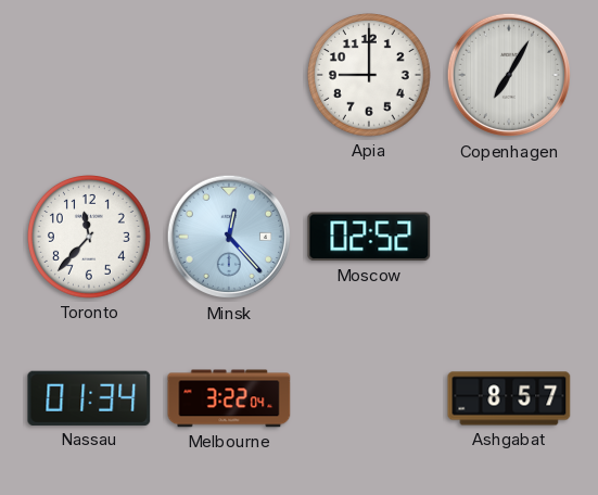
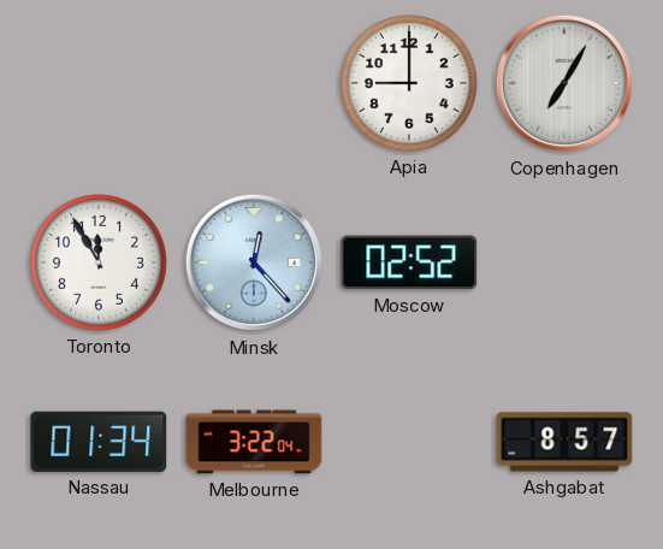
Toronto: 11:37 -> 11:55 (100, 264)
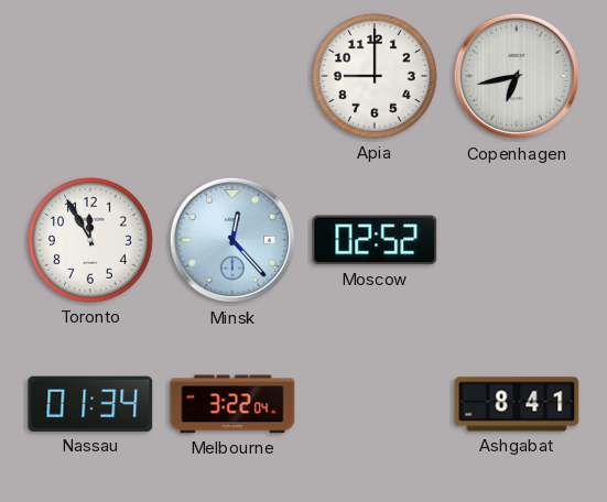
Copenhagen: 7:05 -> 6:43 (517, 76)
Ashgabat: 8:57 -> 8:41 (517, 404)
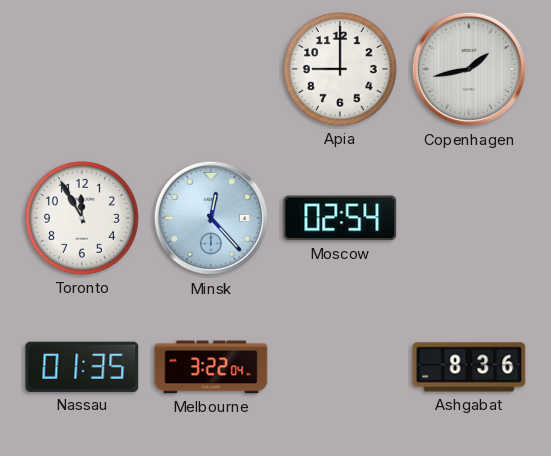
Copenhagen: 6:43 -> 1:43 (469, 69)
Moscow: 02:52 -> 02:54 (340, 218)
Nassau: 01:34 -> 01:35 (82, 367)
Ashgabat: 8:41 -> 8:36 (469, 367)
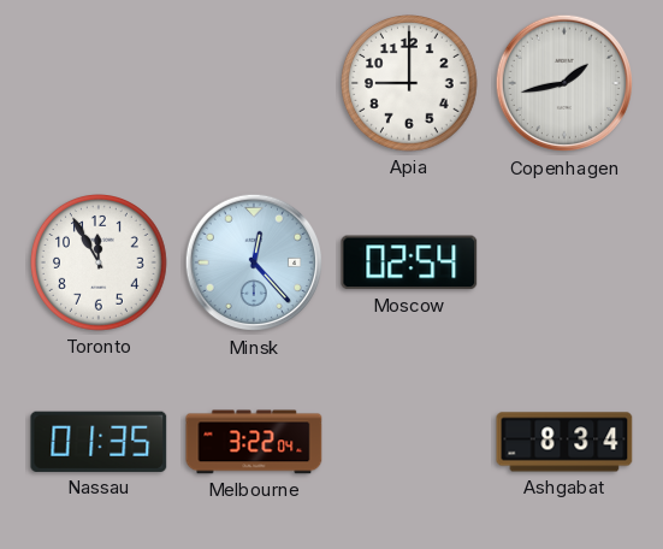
Ashgabat: 8:36 -> 8:34 (564, 442)
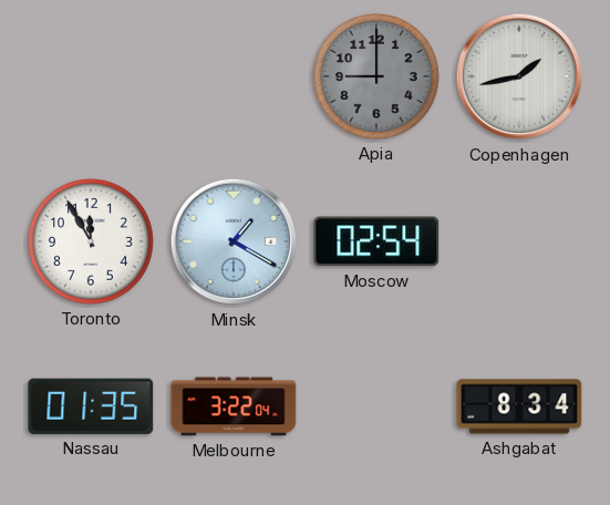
Apia dial: white -> grey (378, 78)
Minsk: 12:23 -> 1:20 (234, 241)
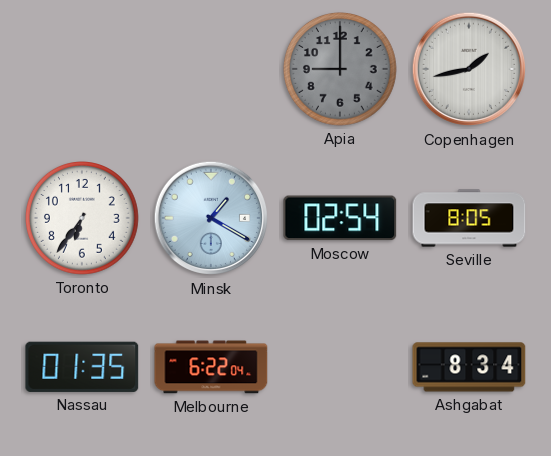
Toronto: 11:55 -> 6:36 (83, 219)
Seville: none -> 8:05 (469, 218)
Melbourne: 3:22 -> 6:22 (211, 367)
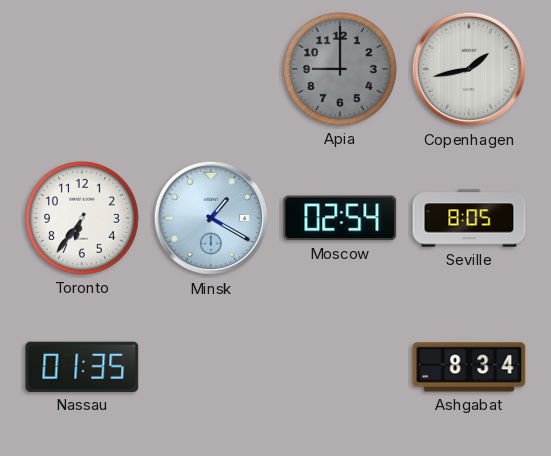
Melbourne: 6:22 -> none (211, 367)
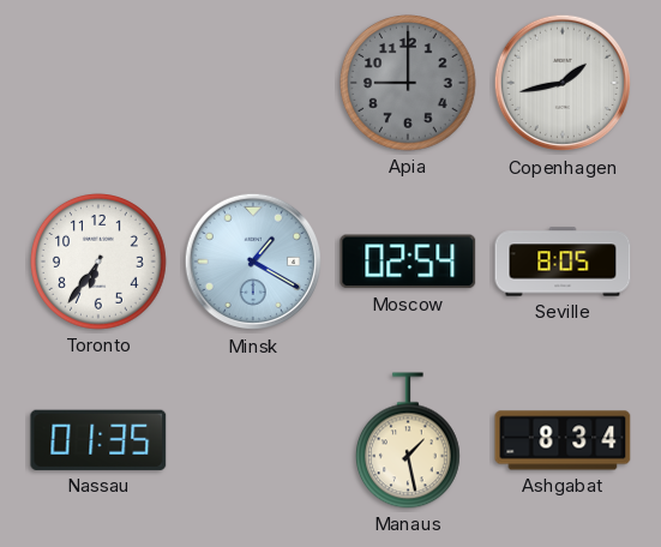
Manaus: none -> 1:28 (408, 440)
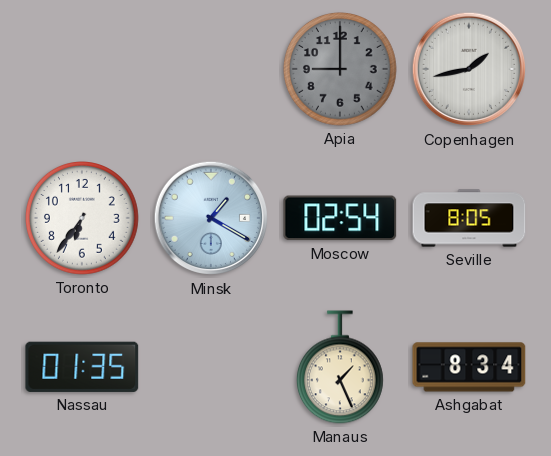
Manaus: 1:28 -> 1:26 (340, 367)
